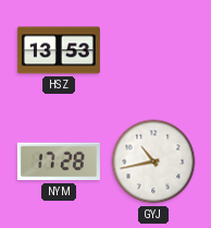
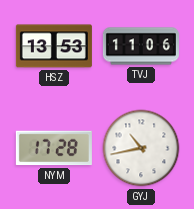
TVJ: none -> 11:06 (141, 46)
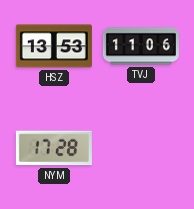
GYJ: 10:43 -> none (141, 148)
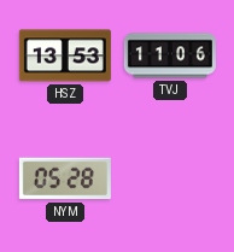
NYM: 17:28 -> 05:28 (65, 178)
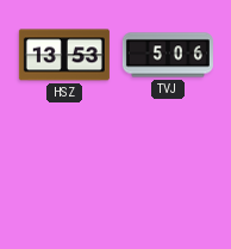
TVJ: 11:06 -> 5:06 (168, 55)
NYM: 05:28 -> none (65, 178)
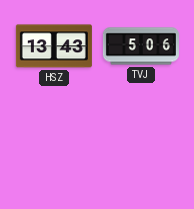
HSZ: 13:53 -> 13:43 (54, 46)
